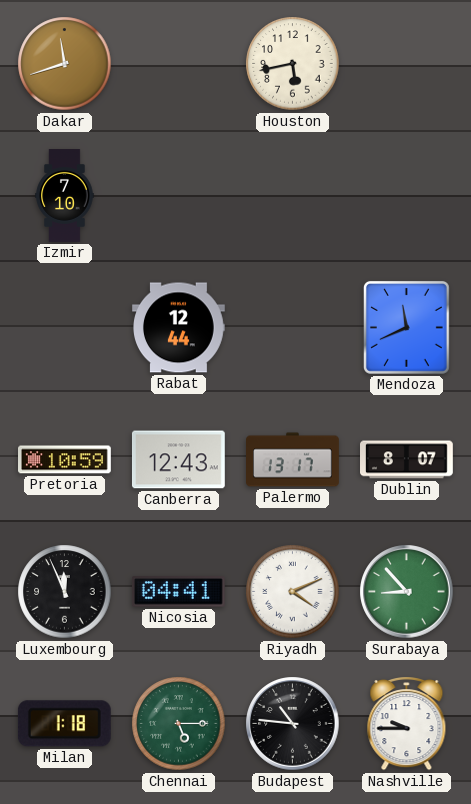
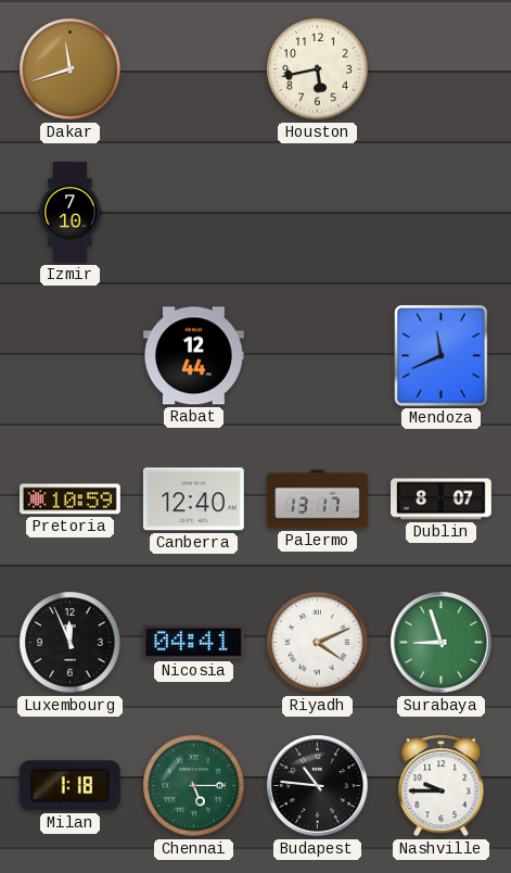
Canberra: 12:43 -> 12:40 (193, 499)
Surabaya: 8:53 -> 8:57 (442, 643)
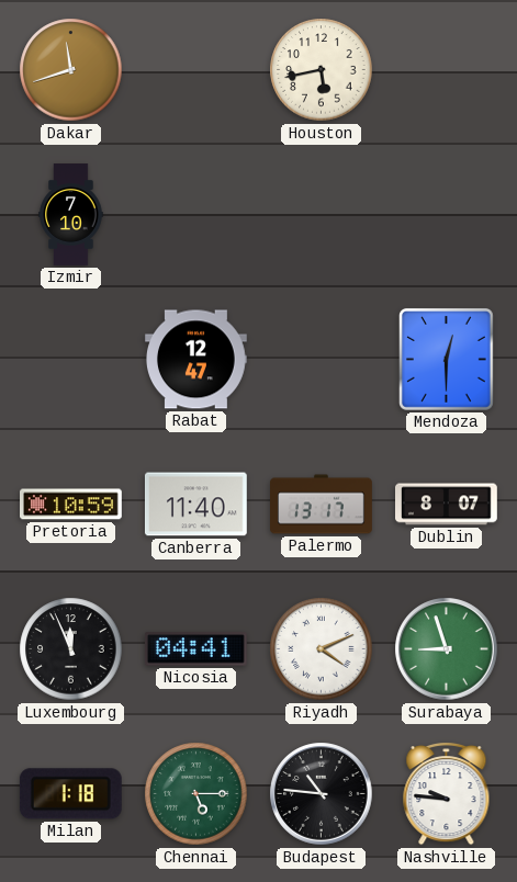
Rabat: 12:44 -> 12:47 (196, 360)
Mendoza: 11:41 -> 12:30 (446, 359)
Canberra: 12:40 -> 11:40 (195, 505)
Nashville: 9:45 -> 9:46 (447, 794)
